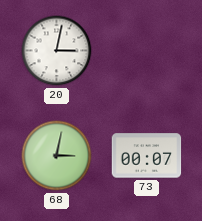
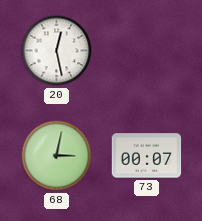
20: 3:02 -> 12:28 (57, 51)
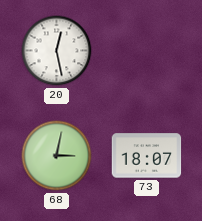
73: 00:07 -> 18:07 (147, 156)
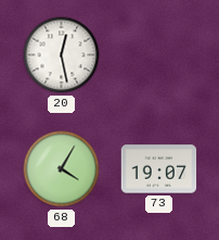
68: 3:02 -> 4:05 (62, 169)
73: 18:07 -> 19:07 (159, 169)
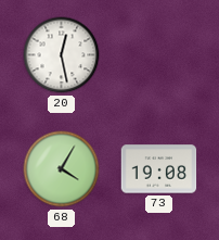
73: 19:07 -> 19:08 (159, 169)
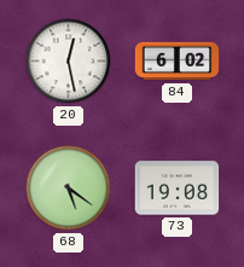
84: none -> 6:02 (178, 62)
68: 4:05 -> 5:21 (69, 188)
